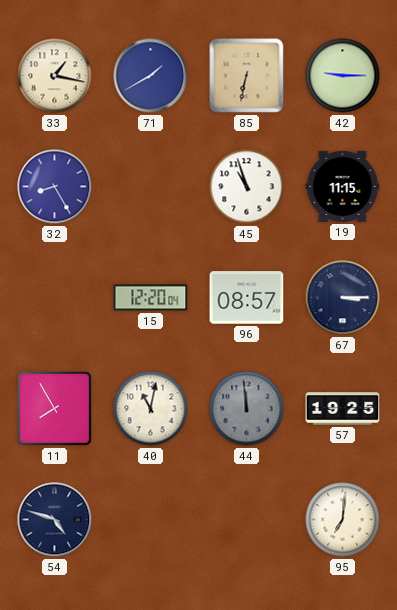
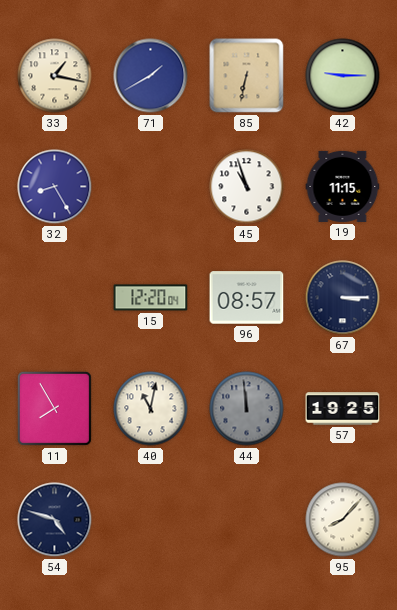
95: 7:01 -> 8:07 (343, 520)
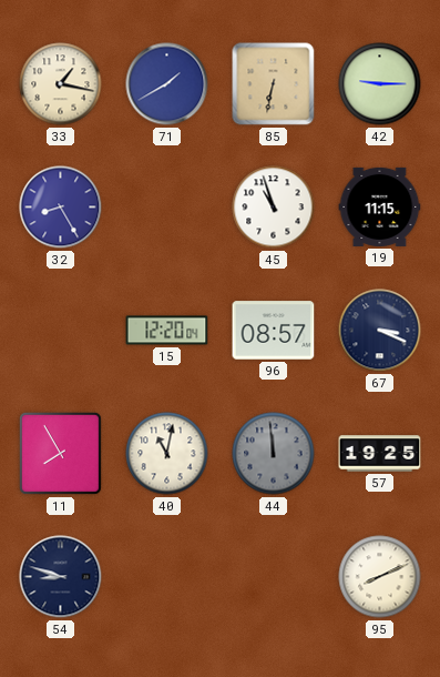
67: 3:15 -> 3:19 (380, 331)
54: 4:48 -> 8:48 (61, 577)
95: 8:07 -> 8:11 (380, 577)
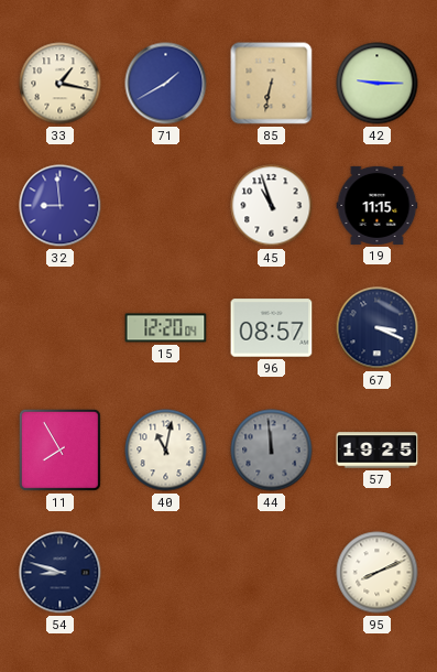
32: 8:25 -> 8:59 (61, 206)
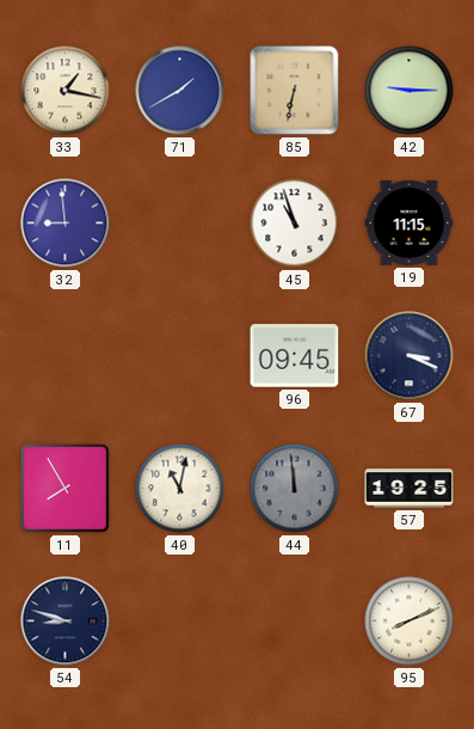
15: 12:20 -> none (166, 328)
96: 08:57 -> 09:45 (295, 356)
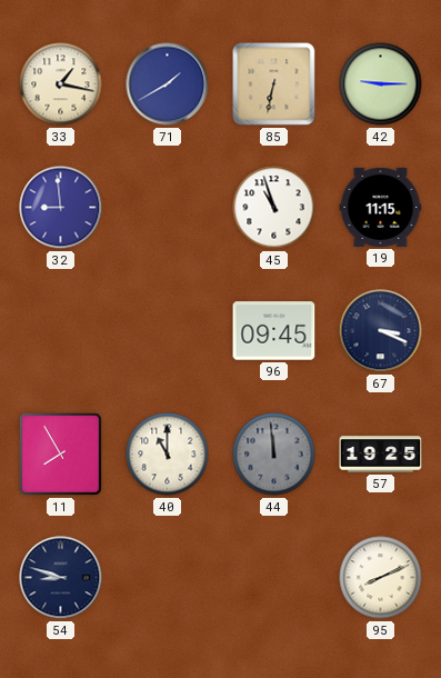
40: 11:02 -> 11:00 (168, 455)
